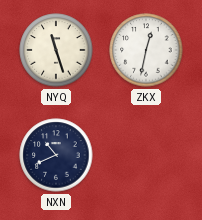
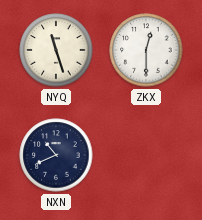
ZKX: 12:32 -> 12:30 (146, 50)
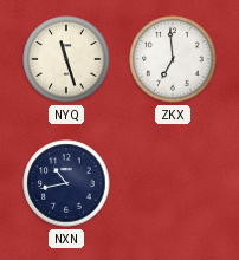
ZKX: 12:30 -> 6:59 (173, 59)
NXN: 10:41 -> 10:43 (66, 183)
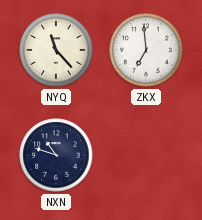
NYQ: 11:27 -> 11:23 (56, 50)
NXN: 10:43 -> 10:48 (56, 155)
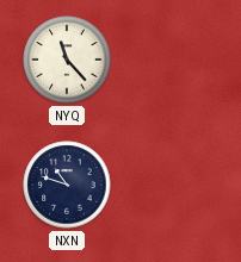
ZKX: 6:59 -> none (146, 50)
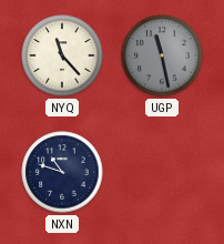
UGP: none -> 11:28 (162, 55)
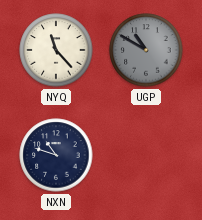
UGP: 11:28 -> 10:50 (146, 50)
